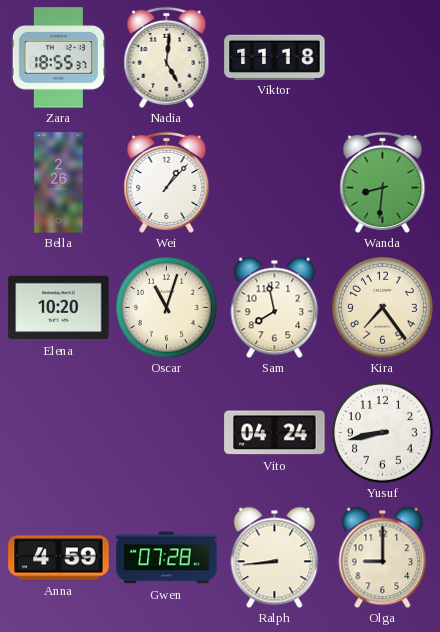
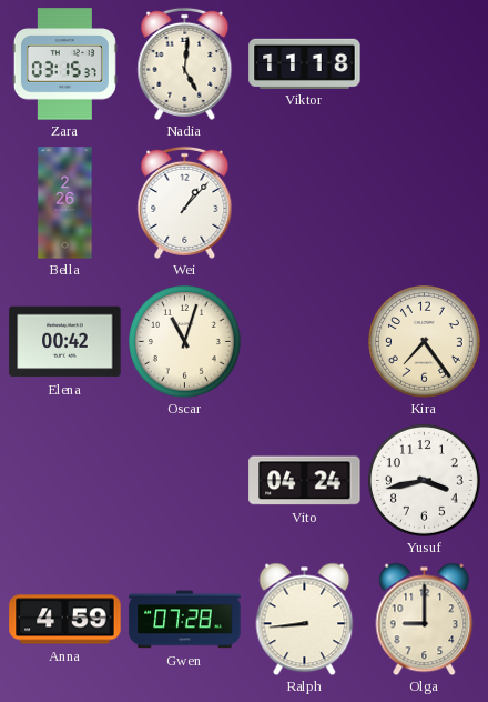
Zara: 18:55 -> 03:15 (64, 64)
Wanda: 8:31 -> none (383, 182)
Elena: 10:20 -> 00:42 (65, 342)
Sam: 7:58 -> none (275, 307)
Yusuf: 8:43 -> 3:43 (425, 481)
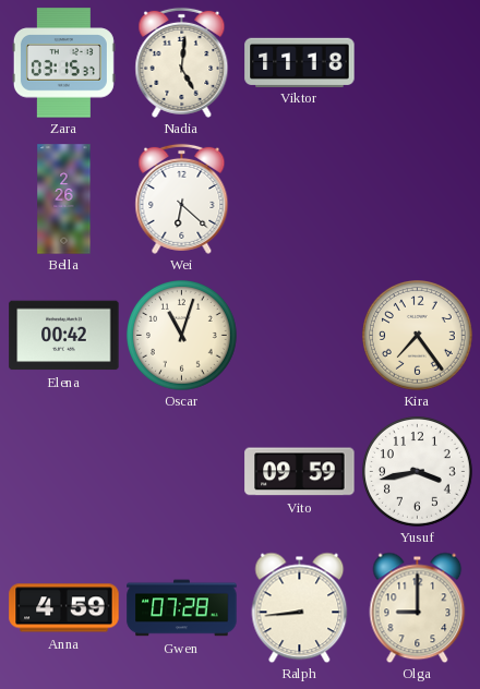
Wei: 1:07 -> 6:22 (182, 198)
Vito: 04:24 -> 09:59 (300, 472)
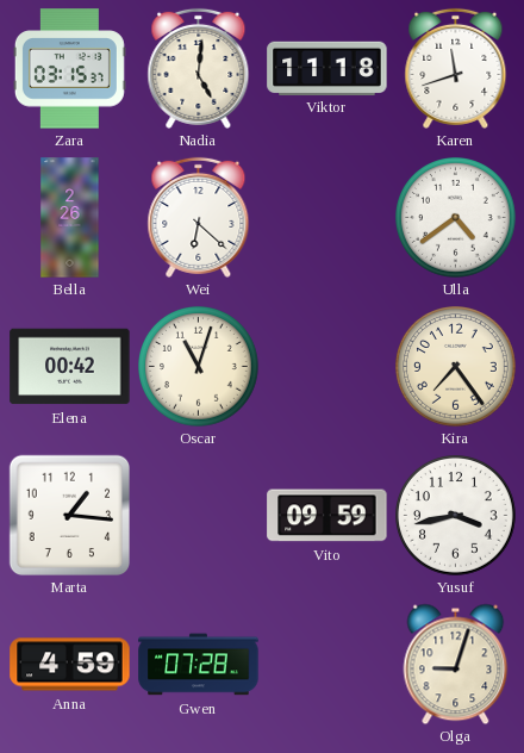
Karen: none -> 11:42 (456, 68)
Ulla: none -> 4:39 (456, 218)
Marta: none -> 1:16 (69, 515)
Ralph: 8:44 -> none (300, 607)
Olga: 9:00 -> 9:03 (456, 664)
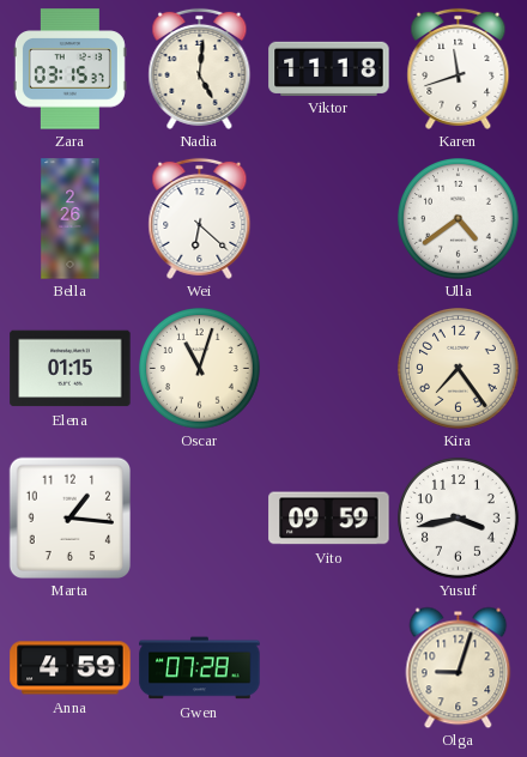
Elena: 00:42 -> 01:15 (71, 369)
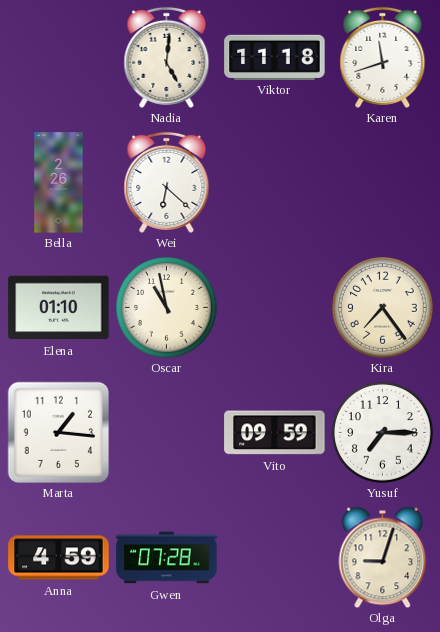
Zara: 03:15 -> none (69, 69)
Ulla: 4:39 -> none (459, 219)
Elena: 01:15 -> 01:10 (59, 308)
Oscar: 11:03 -> 10:58 (167, 308)
Yusuf: 3:43 -> 7:15 (383, 433)
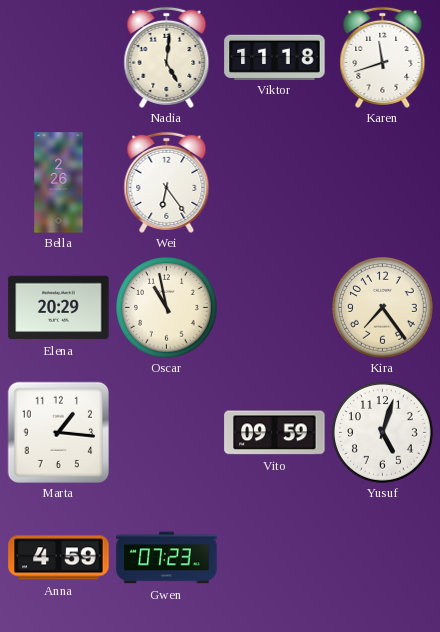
Wei: 6:22 -> 6:24 (167, 182)
Elena: 01:10 -> 20:29 (59, 308)
Yusuf: 7:15 -> 5:03 (383, 433)
Gwen: 07:28 -> 07:23 (167, 558)
Olga: 9:03 -> none (383, 557)
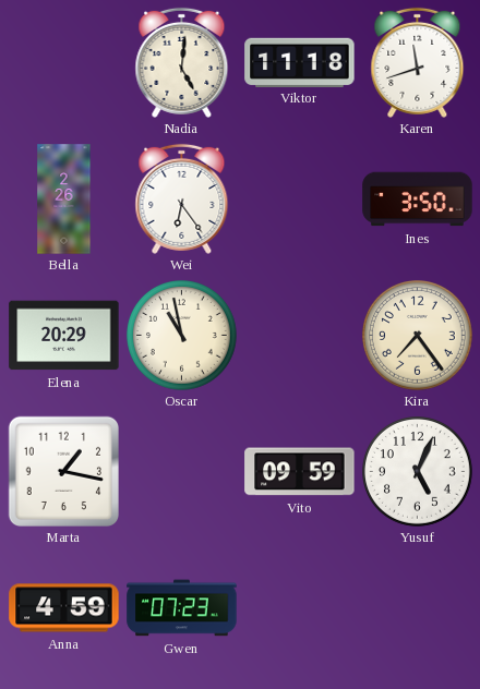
Ines: none -> 3:50 (418, 200)
Marta: 1:16 -> 1:17 (63, 471)
Yusuf: 5:03 -> 5:04 (418, 472)
